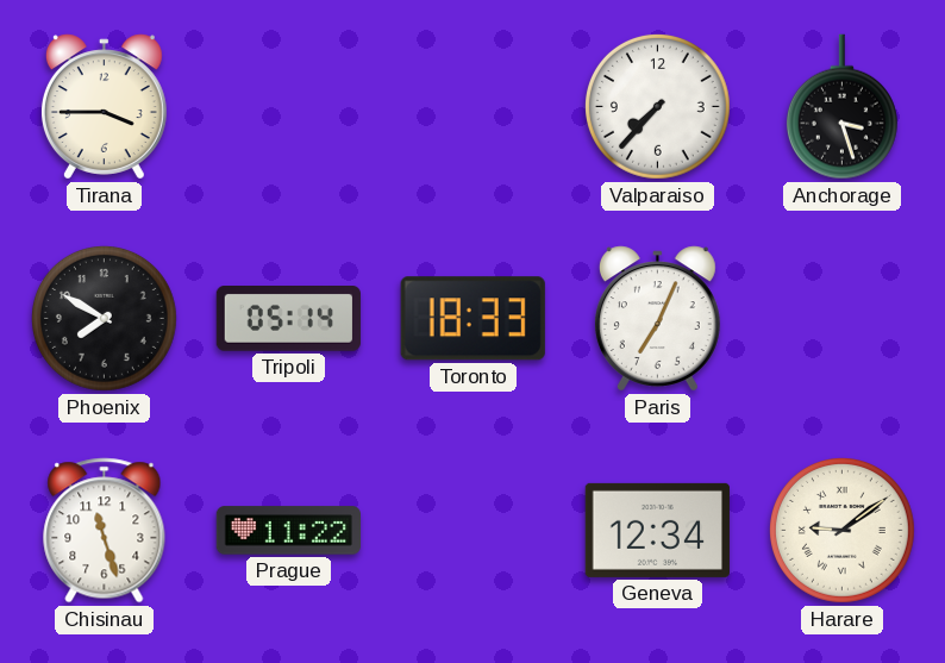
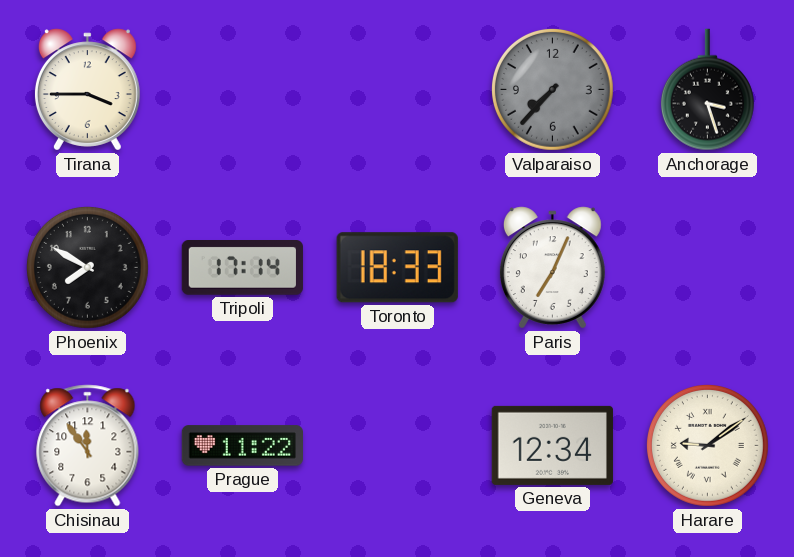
Valparaiso dial: white -> grey (552, 89)
Tripoli: 05:14 -> 17:14 (242, 268)
Chisinau: 11:27 -> 11:54 (88, 446)
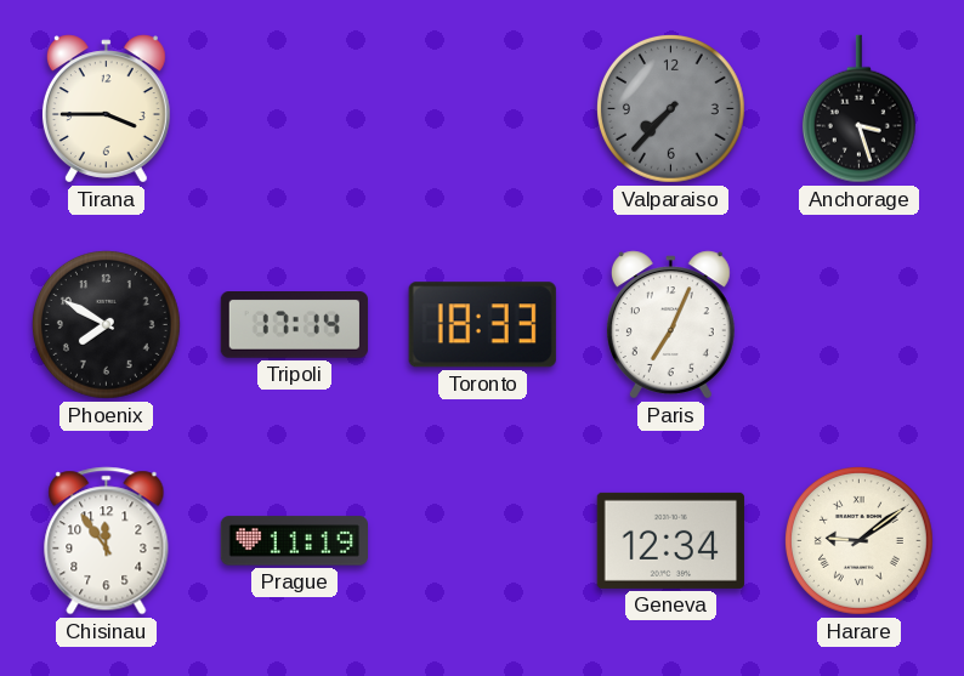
Prague: 11:22 -> 11:19 (294, 541)
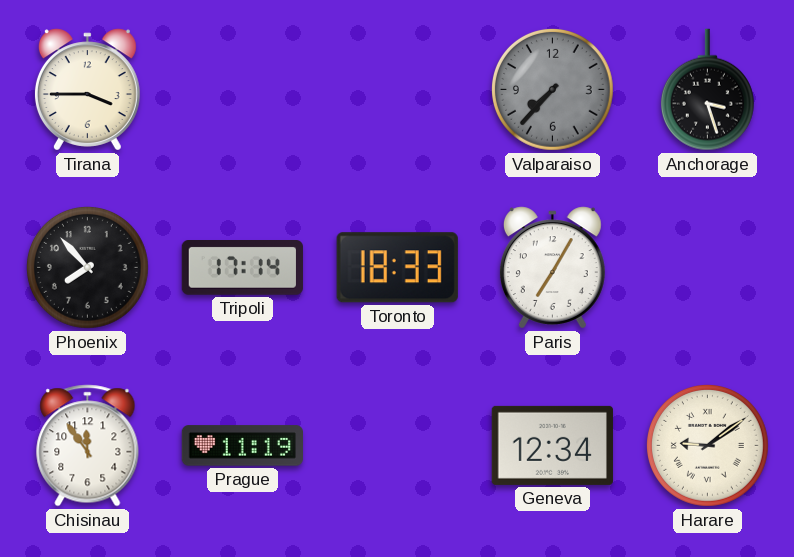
Phoenix: 7:50 -> 7:53 (87, 267)
Paris: 7:04 -> 7:05 (552, 268)
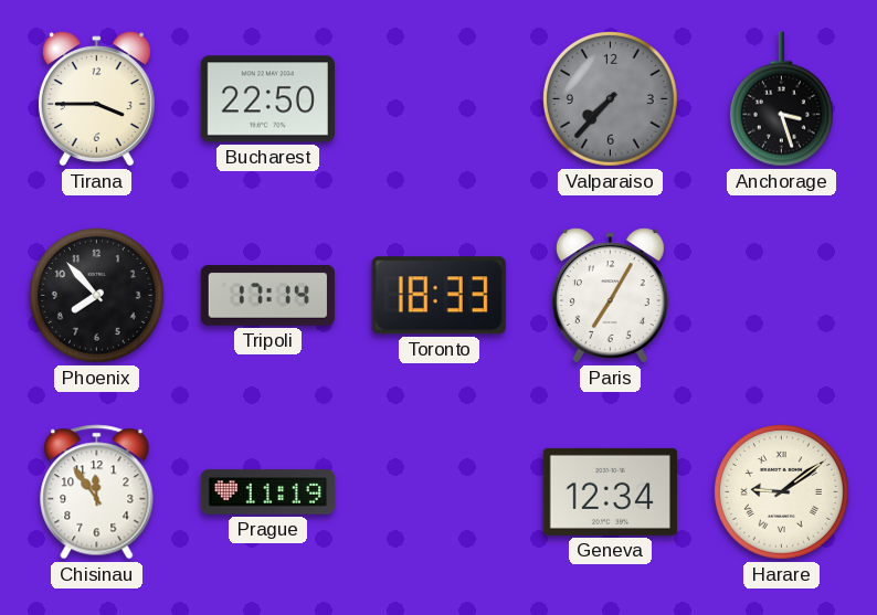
Bucharest: none -> 22:50 (267, 99)
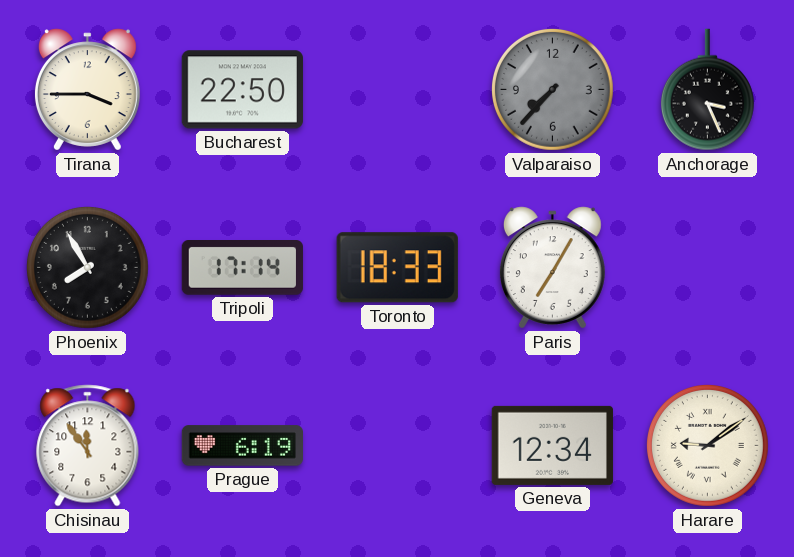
Anchorage: 3:27 -> 3:26 (707, 90)
Phoenix: 7:53 -> 7:55 (87, 267)
Prague: 11:19 -> 6:19 (242, 446)
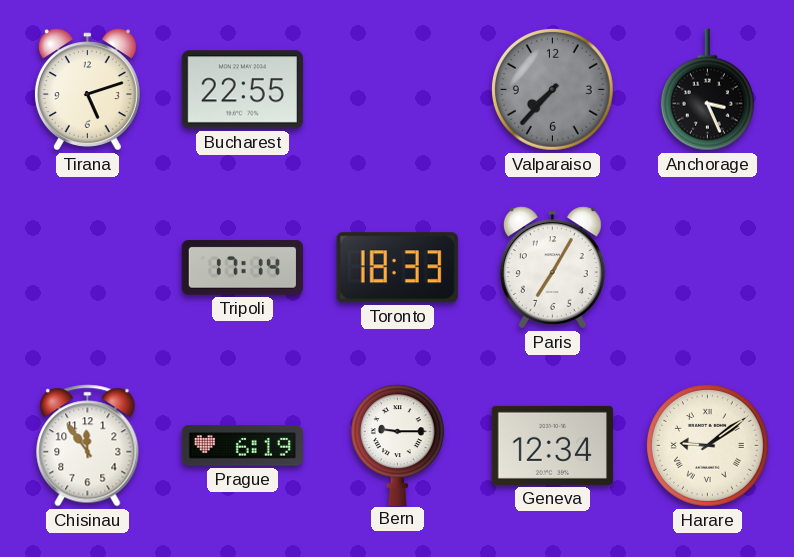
Tirana: 3:45 -> 5:12 (87, 90)
Bucharest: 22:50 -> 22:55 (242, 90)
Phoenix: 7:55 -> none (87, 267)
Bern: none -> 9:15 (397, 445)
